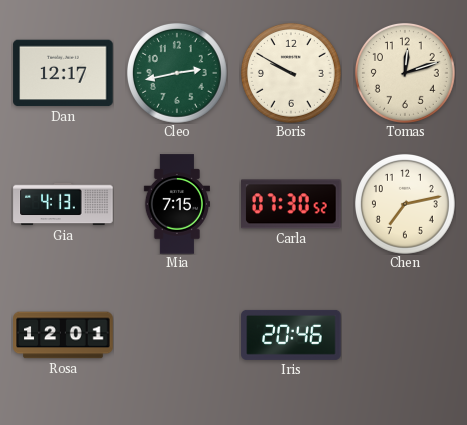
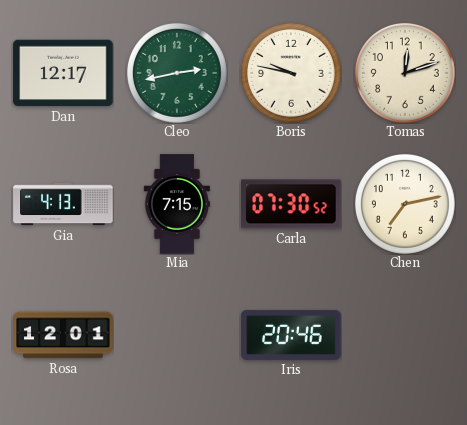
Boris: 9:50 -> 9:47 (291, 73)
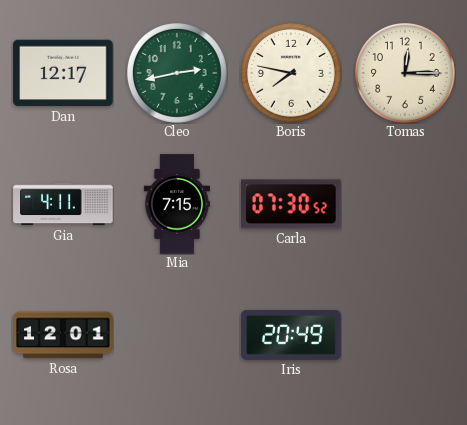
Boris: 9:47 -> 7:47 (291, 73)
Tomas: 12:12 -> 12:15 (405, 73)
Gia: 4:13 -> 4:11 (63, 204)
Chen: 7:13 -> none (405, 204)
Iris: 20:46 -> 20:49 (291, 335)
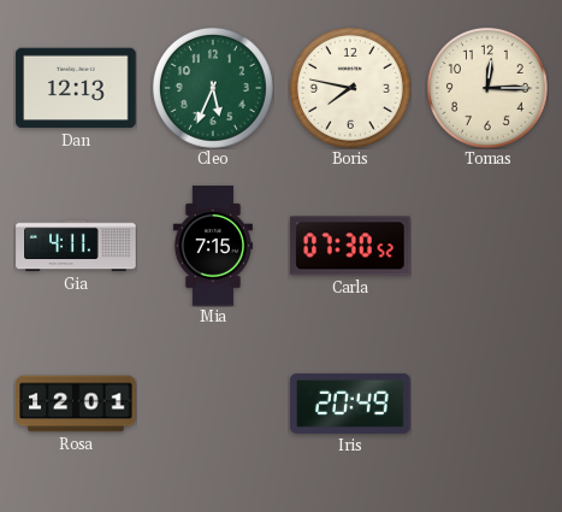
Dan: 12:17 -> 12:13 (76, 88)
Cleo: 2:43 -> 5:34 (213, 88)
